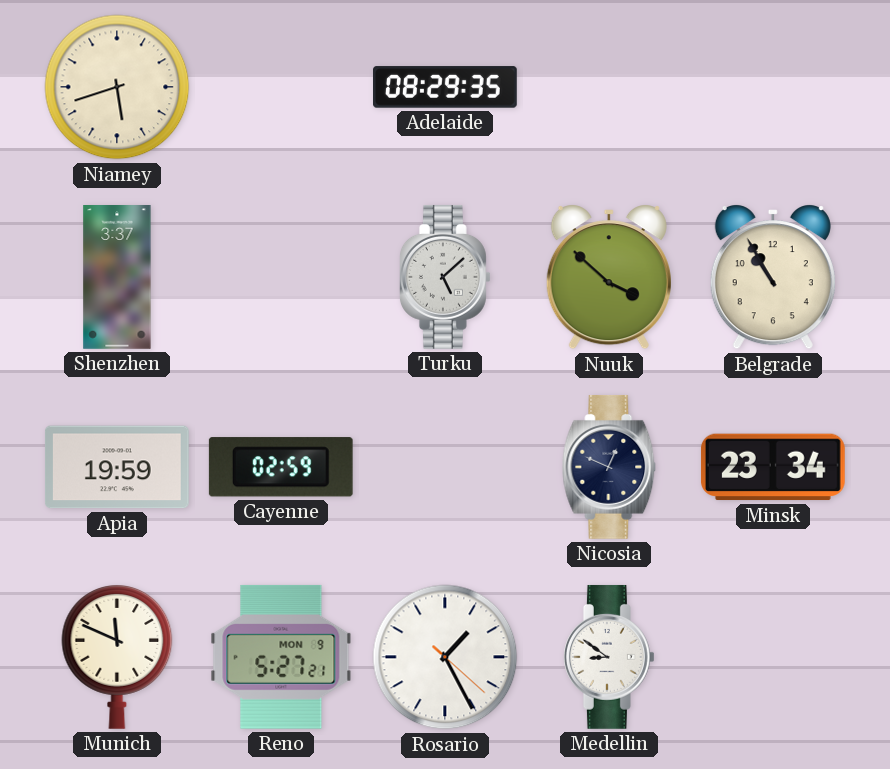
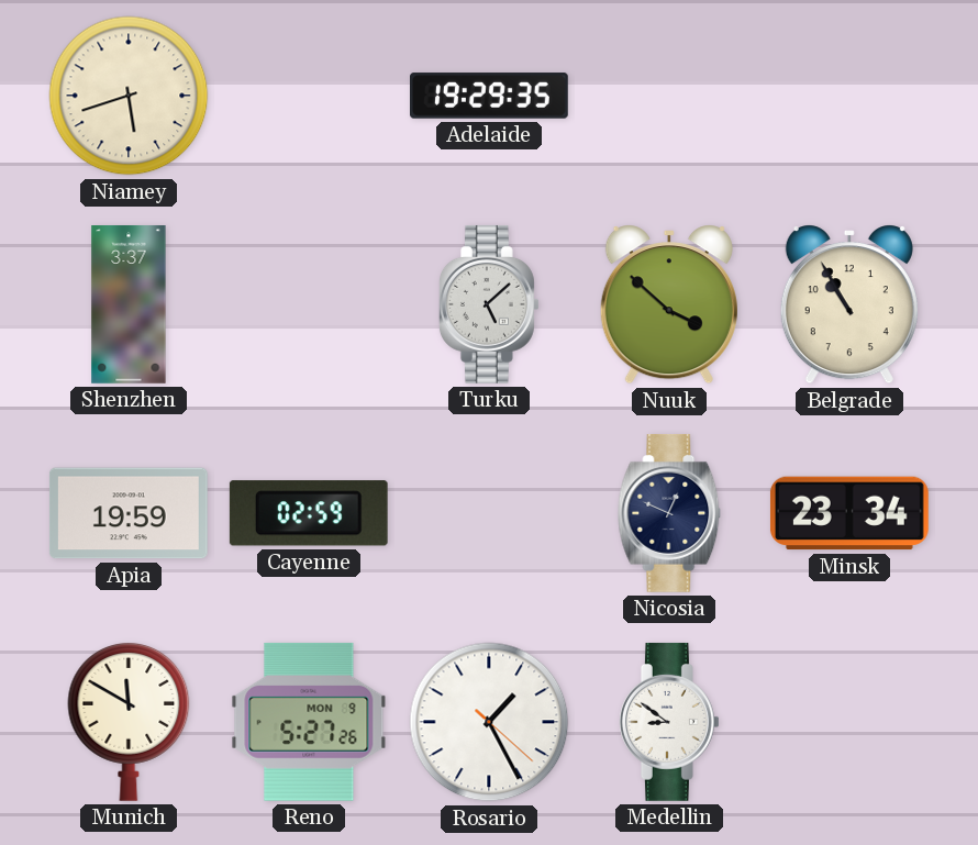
Adelaide: 08:29 -> 19:29 (490, 96)
Munich: 11:49 -> 11:50 (129, 722)
Reno: 5:27:21 -> 5:27:26 (309, 722)
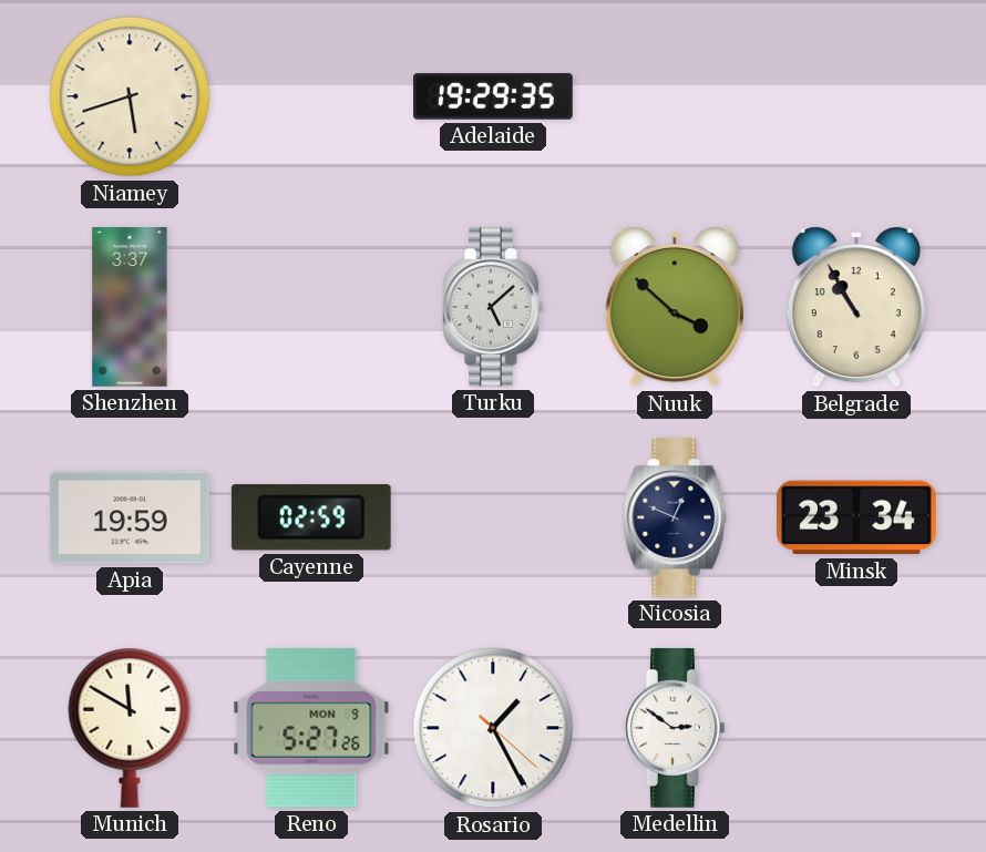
Medellin: 8:51 -> 2:51 (675, 728)
